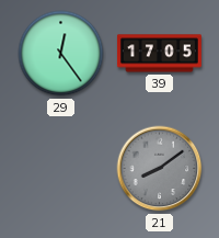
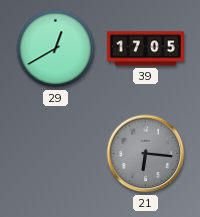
29: 12:24 -> 12:40 (56, 49)
21: 8:09 -> 6:16 (146, 154)
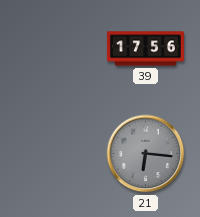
29: 12:40 -> none (56, 49)
39: 17:05 -> 17:56 (145, 49)
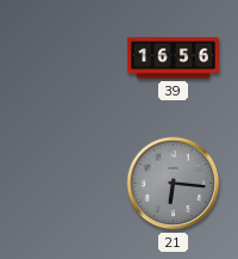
39: 17:56 -> 16:56 (173, 58)
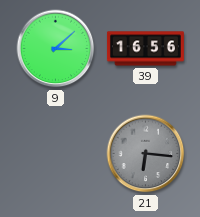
9: none -> 3:08 (56, 49)
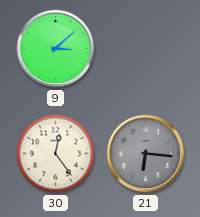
39: 16:56 -> none (145, 49)
30: none -> 12:24 (56, 154)
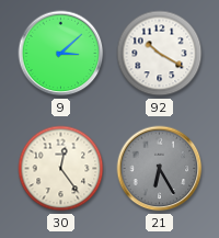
92: none -> 10:20 (160, 54)
21: 6:16 -> 6:25 (160, 169)
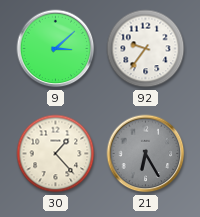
92: 10:20 -> 9:36 (146, 49)
30: 12:24 -> 1:23 (56, 154)
